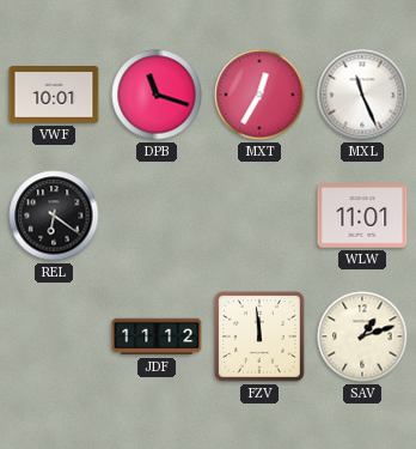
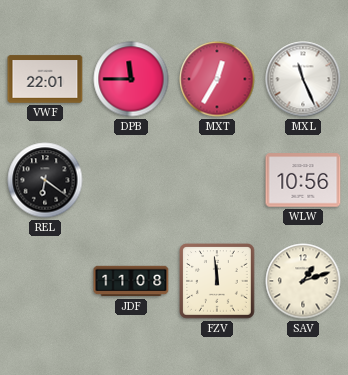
VWF: 10:01 -> 22:01 (45, 79)
DPB: 11:18 -> 11:45 (131, 79)
WLW: 11:01 -> 10:56 (303, 180)
JDF: 11:12 -> 11:08 (131, 281)
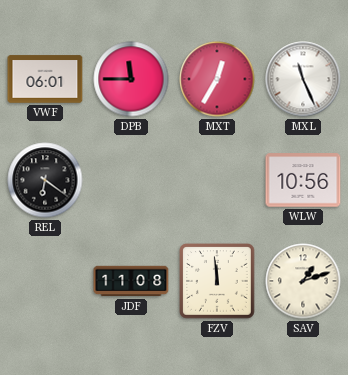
VWF: 22:01 -> 06:01 (45, 79)
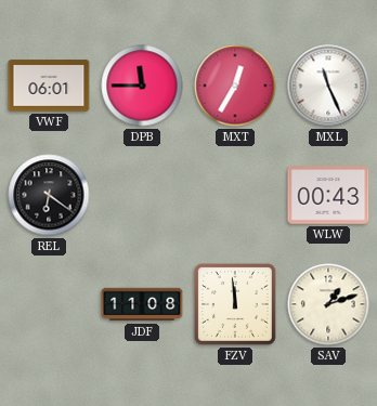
WLW: 10:56 -> 00:43 (328, 195)
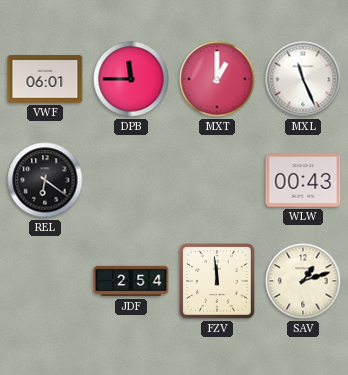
MXT: 12:35 -> 1:00 (217, 79)
JDF: 11:08 -> 2:54 (131, 281)
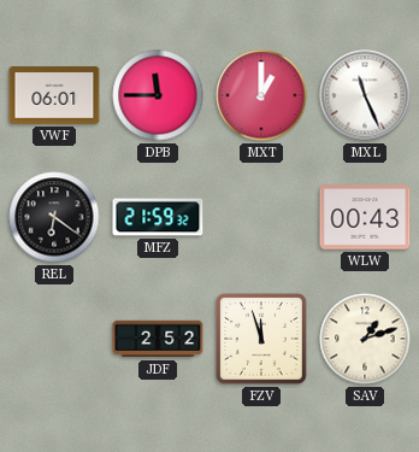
MFZ: none -> 21:59 (158, 217)
JDF: 2:54 -> 2:52 (158, 339)
FZV: 11:59 -> 11:57 (262, 340)
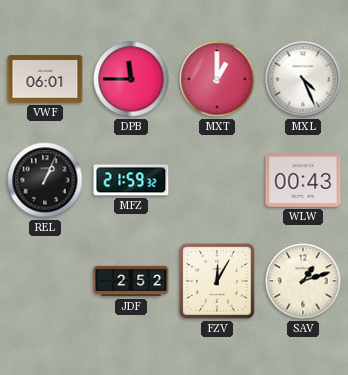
MXL: 11:26 -> 4:26 (303, 79)
REL: 6:21 -> 1:04 (45, 180)
FZV: 11:57 -> 12:05 (218, 282)
